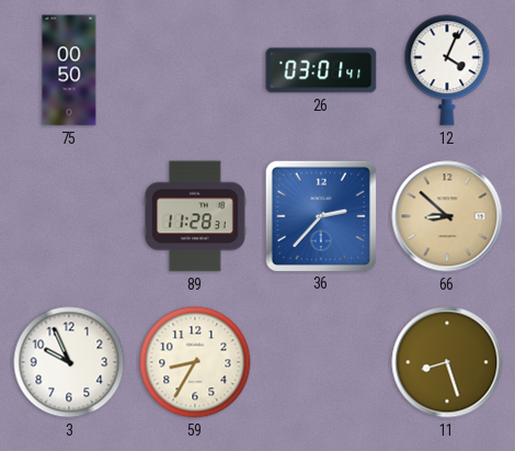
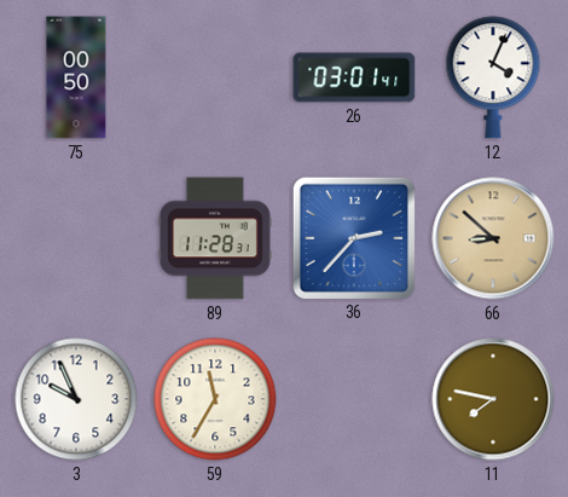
59: 8:35 -> 11:35 (215, 399)
11: 8:27 -> 7:47 (493, 399)
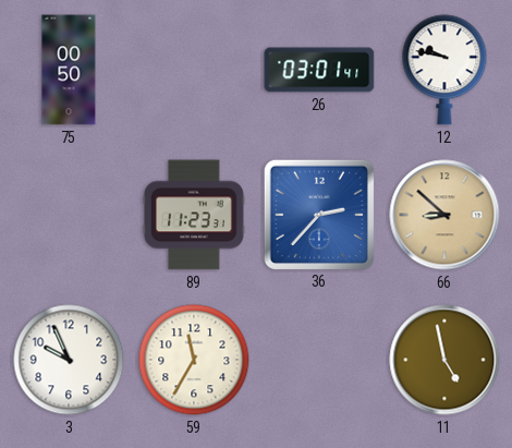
12: 4:04 -> 9:47 (444, 70)
89: 11:28 -> 11:23 (195, 215)
11: 7:47 -> 4:58 (444, 360)
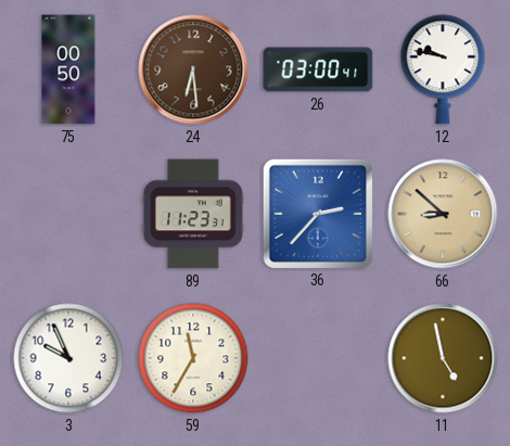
24: none -> 6:29 (193, 69)
26: 03:01 -> 03:00 (318, 69)
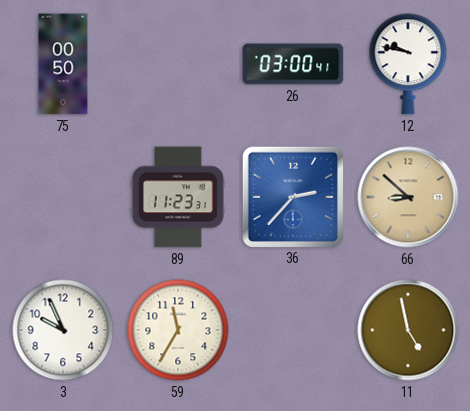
24: 6:29 -> none (193, 69)
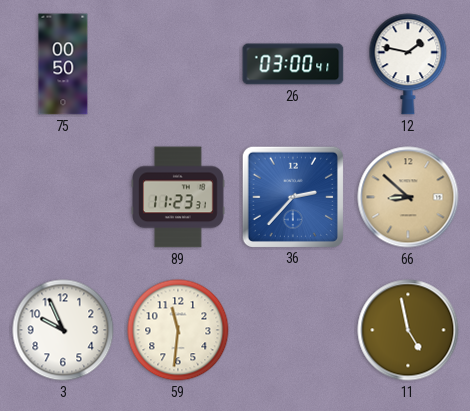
12: 9:47 -> 1:47 (408, 64)
59: 11:35 -> 11:31 (178, 330)
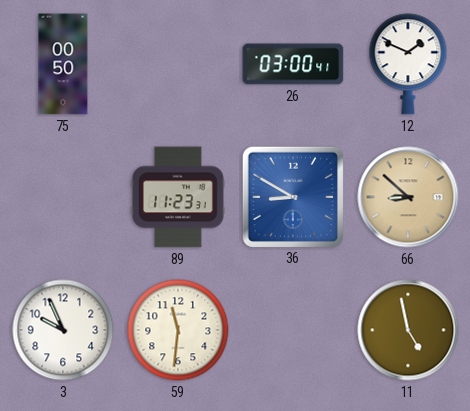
12: 1:47 -> 1:49 (408, 64)
36: 2:37 -> 8:50 (292, 196)
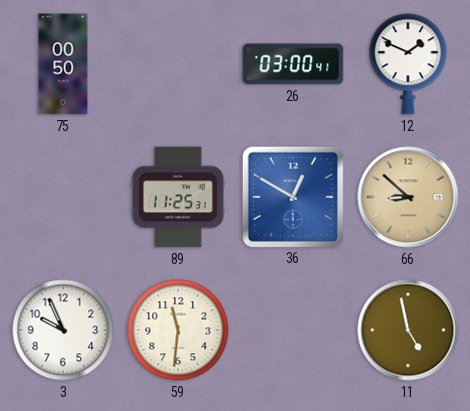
89: 11:23 -> 11:25 (179, 197)
36: 8:50 -> 12:50 (292, 196)
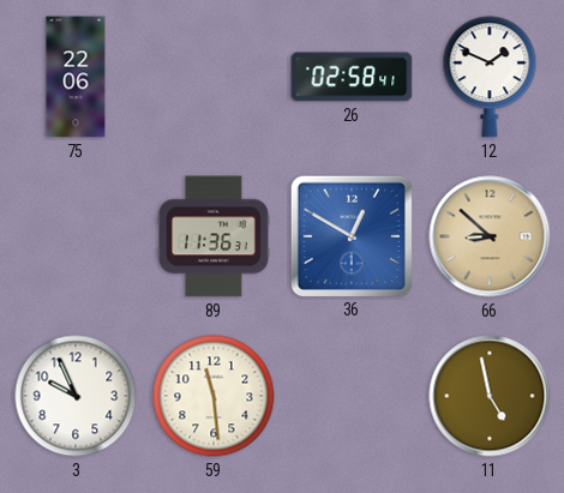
75: 00:50 -> 22:06 (76, 77)
26: 03:00 -> 02:58 (352, 77)
89: 11:25 -> 11:36 (215, 236)
59: 11:31 -> 11:29 (214, 396)
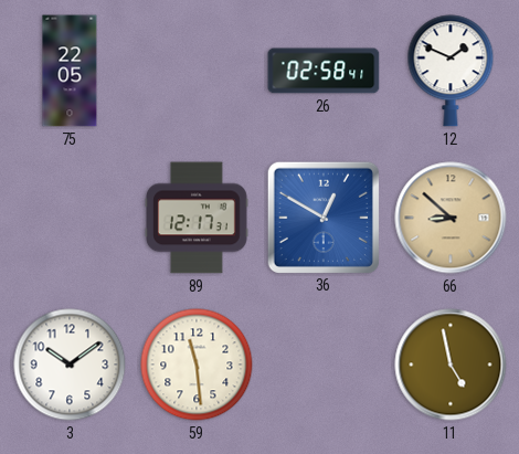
75: 22:06 -> 22:05 (70, 71)
89: 11:36 -> 12:17 (198, 218)
3: 9:56 -> 10:09 (70, 365)
